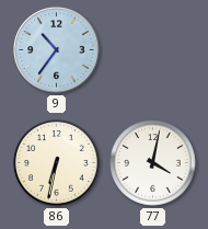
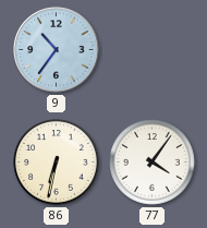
77: 4:02 -> 4:06 (153, 163)
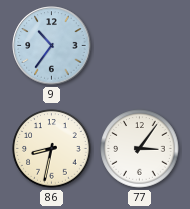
86: 6:32 -> 8:32 (52, 149)
77: 4:06 -> 3:06 (140, 149)
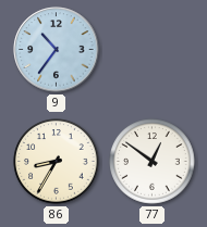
86: 8:32 -> 8:35 (57, 162)
77: 3:06 -> 12:51 (153, 162)
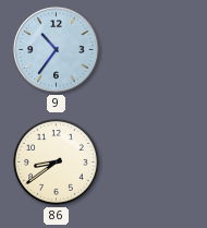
86: 8:35 -> 8:39 (57, 163)
77: 12:51 -> none (153, 162)
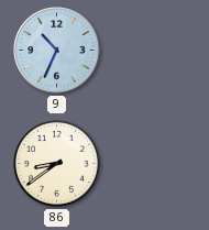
9: 10:36 -> 10:34 (57, 51)
